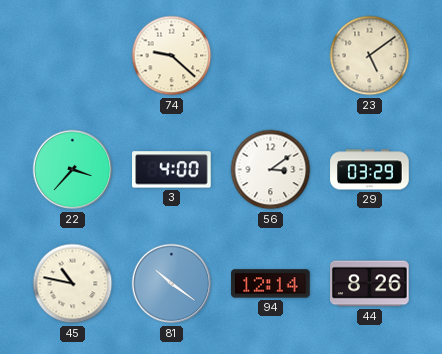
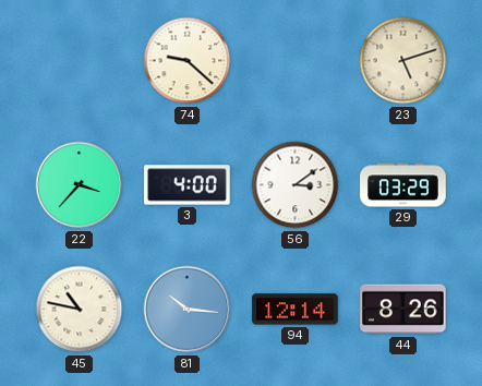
23: 5:09 -> 5:12 (403, 61)
81: 10:21 -> 10:16 (188, 310)
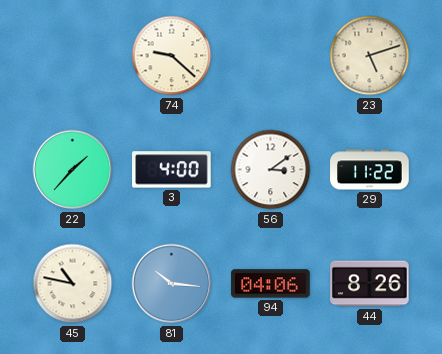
22: 3:37 -> 1:37 (73, 170)
29: 03:29 -> 11:22 (370, 170)
94: 12:14 -> 04:06 (271, 284)
